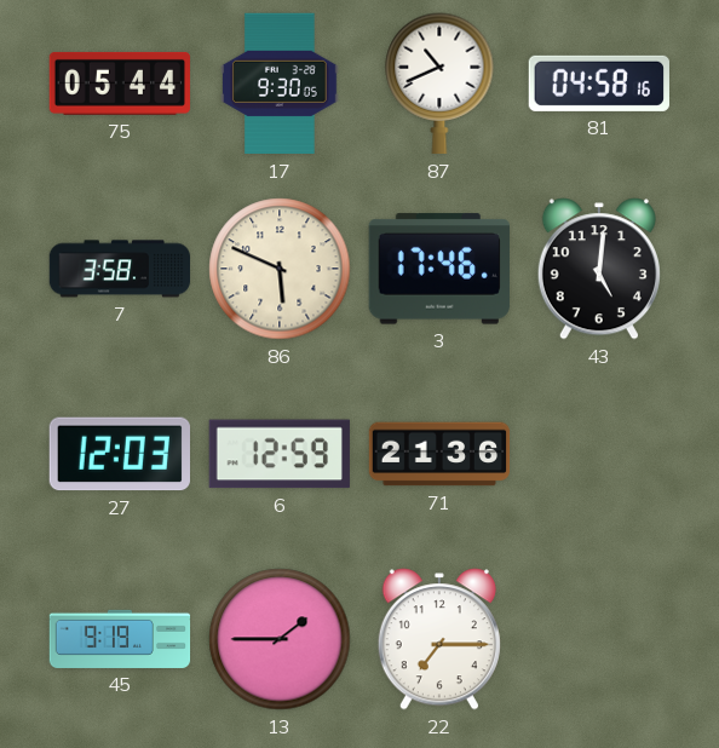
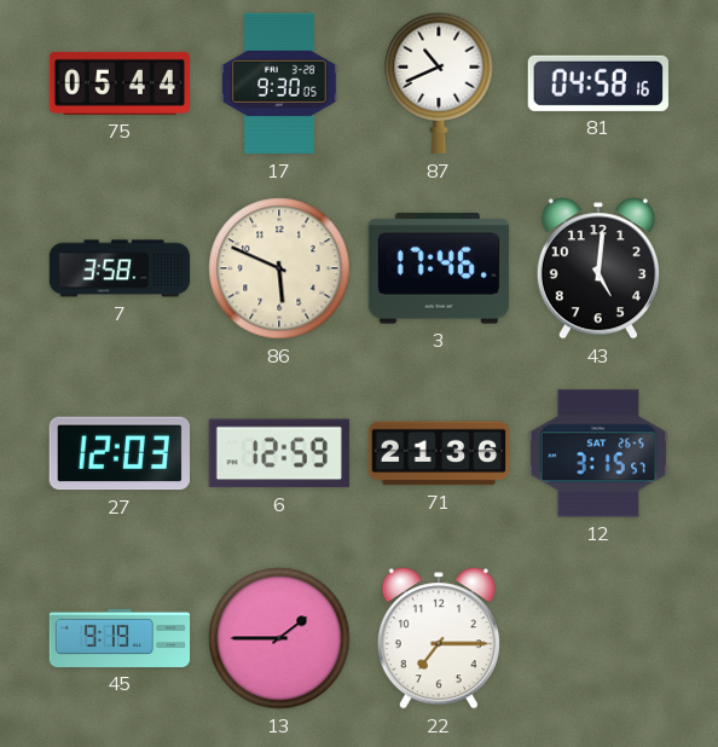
12: none -> 3:15 (597, 453)
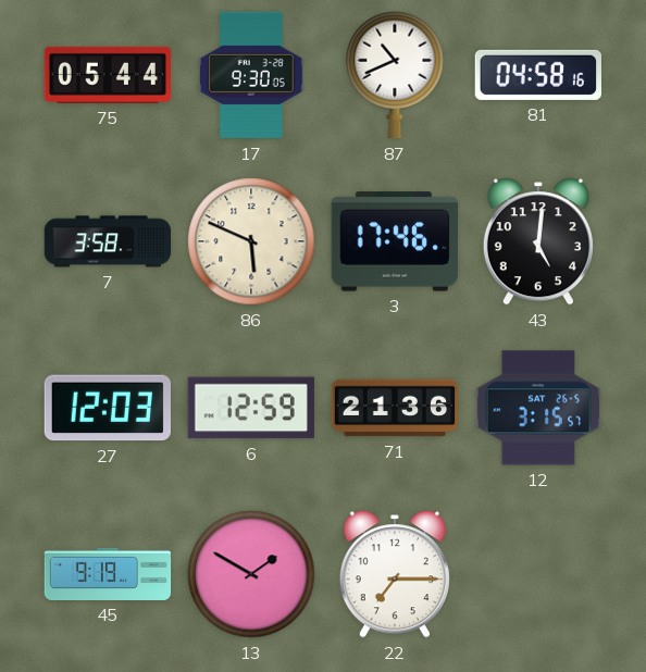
13: 1:45 -> 1:50 (251, 574)
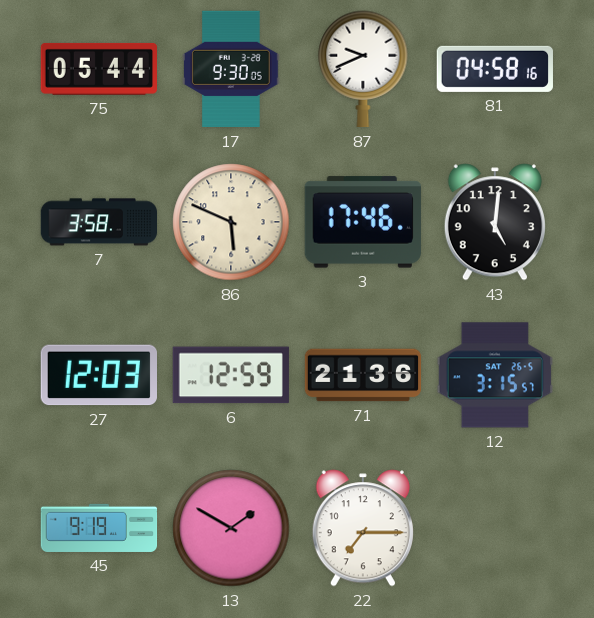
87: 10:41 -> 9:41 (363, 69)
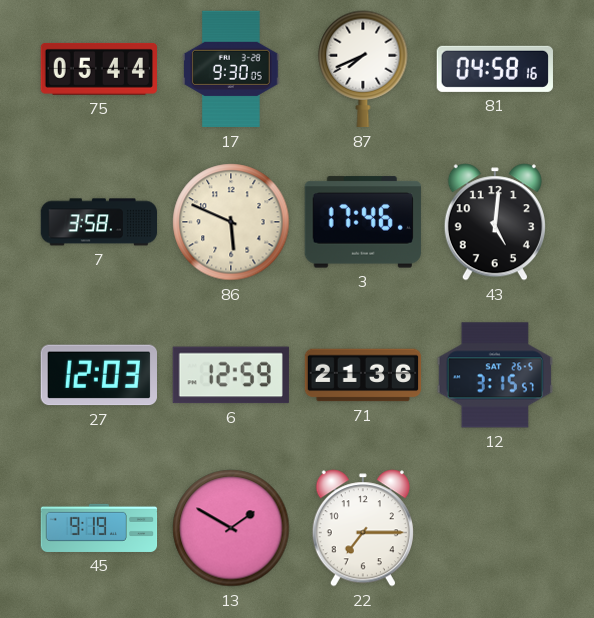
87: 9:41 -> 7:41 (363, 69)
